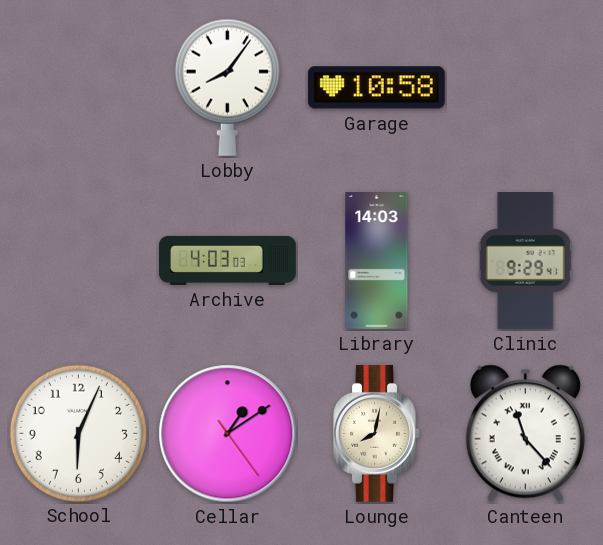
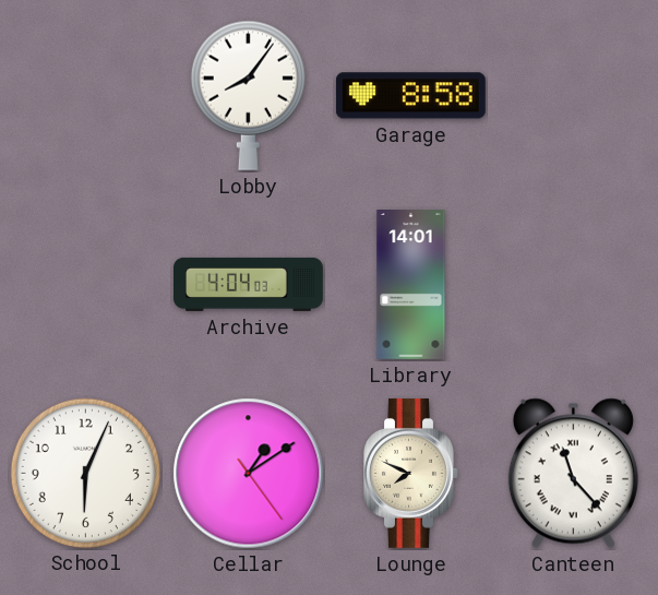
Garage: 10:58 -> 8:58 (410, 96)
Archive: 4:03 -> 4:04 (249, 284)
Library: 14:03 -> 14:01 (411, 285)
Clinic: 9:29 -> none (525, 261)
Lounge: 8:02 -> 7:49 (411, 473)
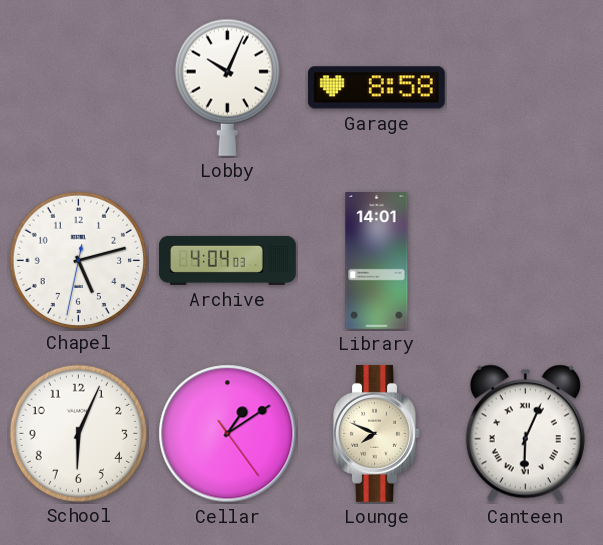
Lobby: 8:06 -> 10:04 (227, 87)
Chapel: none -> 5:12 (78, 260)
Canteen: 11:23 -> 6:04 (525, 434)
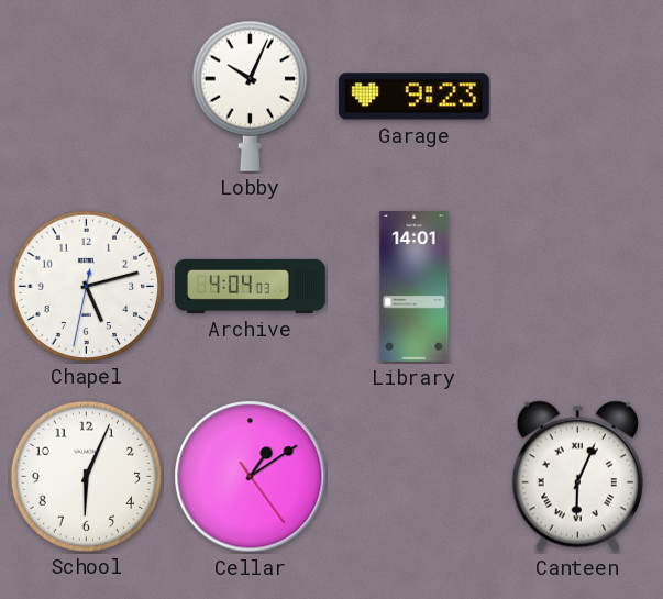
Garage: 8:58 -> 9:23 (413, 97)
Lounge: 7:49 -> none (377, 433)
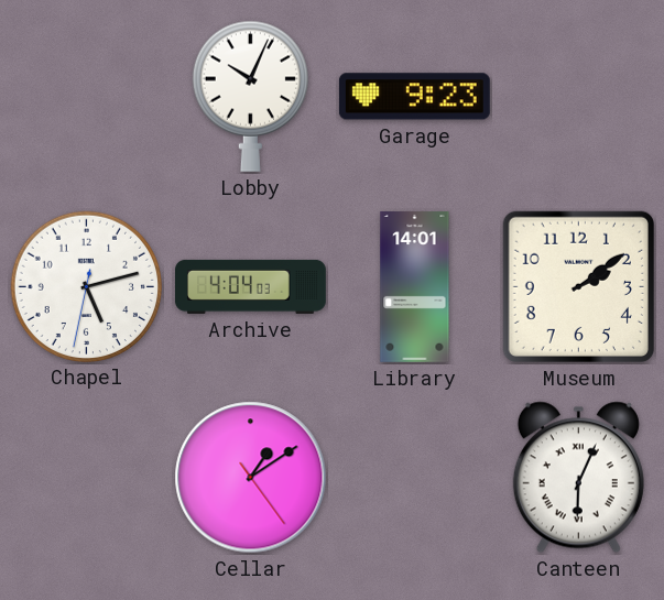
Museum: none -> 2:09 (578, 286)
School: 6:04 -> none (86, 476)
